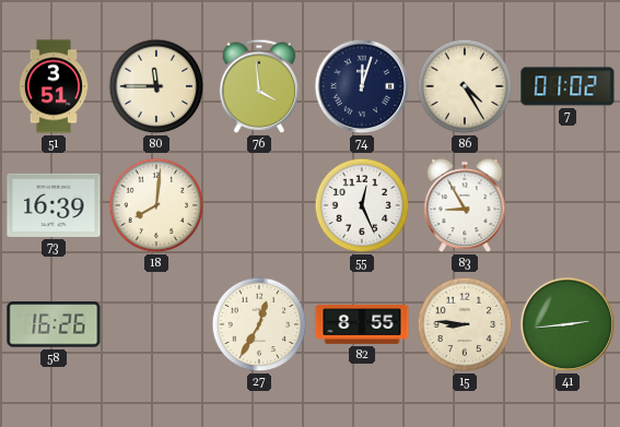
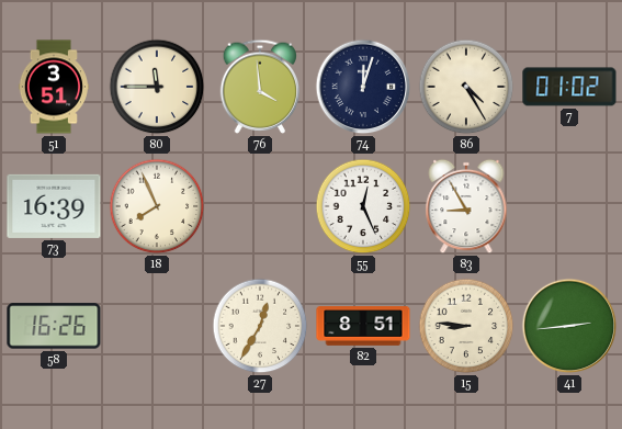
18: 8:01 -> 7:56 (157, 206)
82: 8:55 -> 8:51 (363, 326)
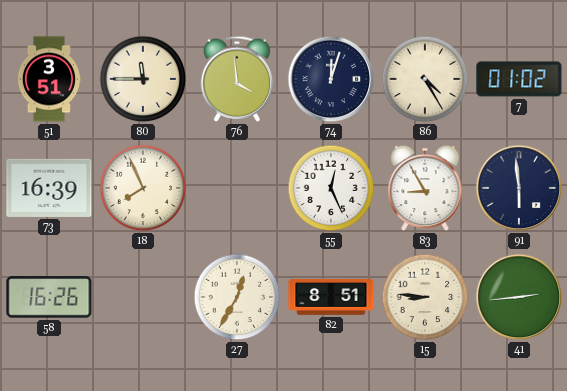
91: none -> 5:59 (519, 188)
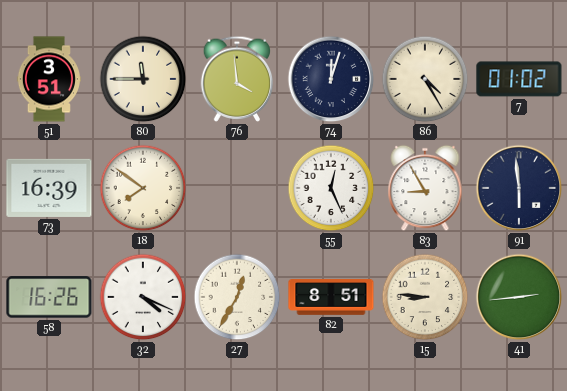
18: 7:56 -> 7:51 (143, 188)
32: none -> 4:19 (143, 297)
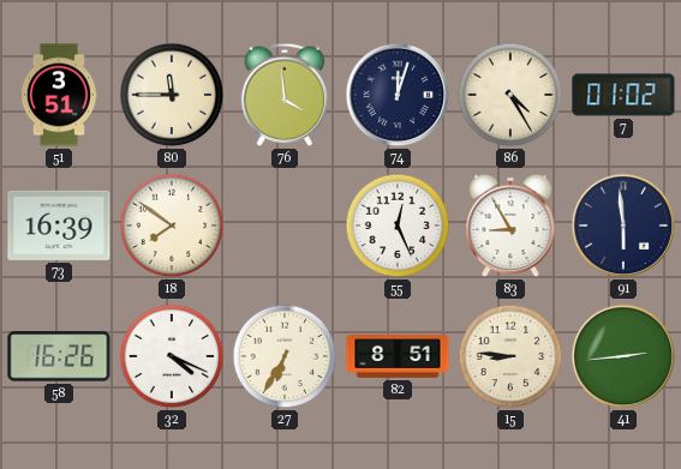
27: 12:35 -> 6:35 (285, 356)
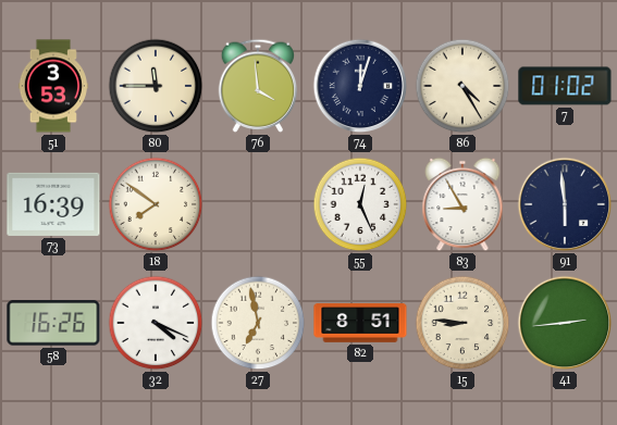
51: 3:51 -> 3:53 (52, 86)
27: 6:35 -> 6:58 (258, 323)
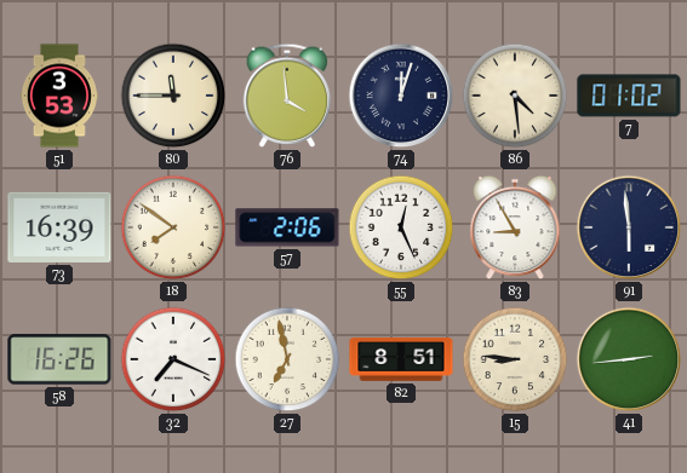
86: 4:25 -> 4:29 (515, 96)
57: none -> 2:06 (287, 227)
32: 4:19 -> 7:19 (173, 359)
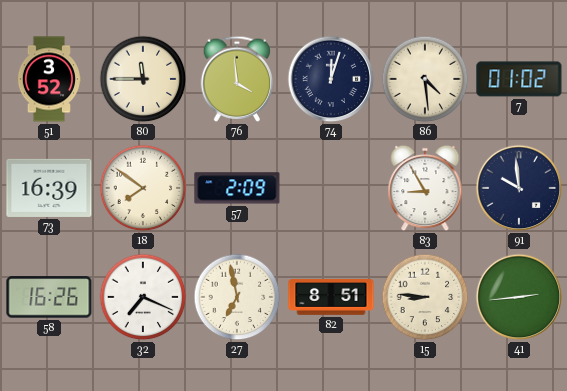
51: 3:53 -> 3:52 (48, 79)
57: 2:06 -> 2:09 (237, 188)
55: 12:26 -> none (401, 227)
91: 5:59 -> 9:59 (519, 188)
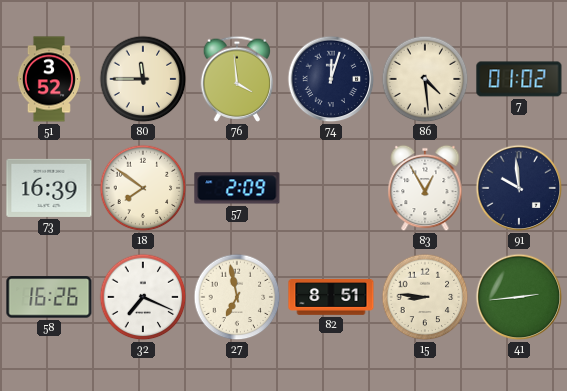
83: 8:55 -> 12:55 (425, 188)
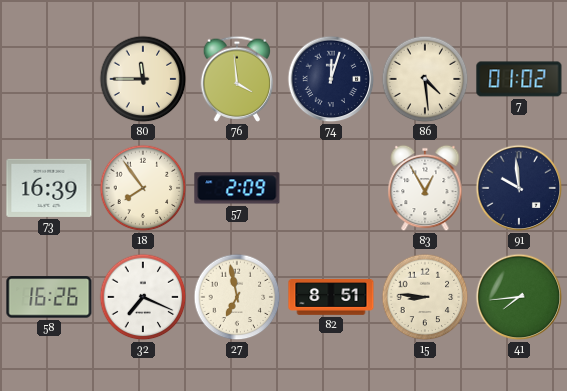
51: 3:52 -> none (48, 79)
18: 7:51 -> 7:54 (143, 188)
41: 2:44 -> 7:44 (519, 297)
